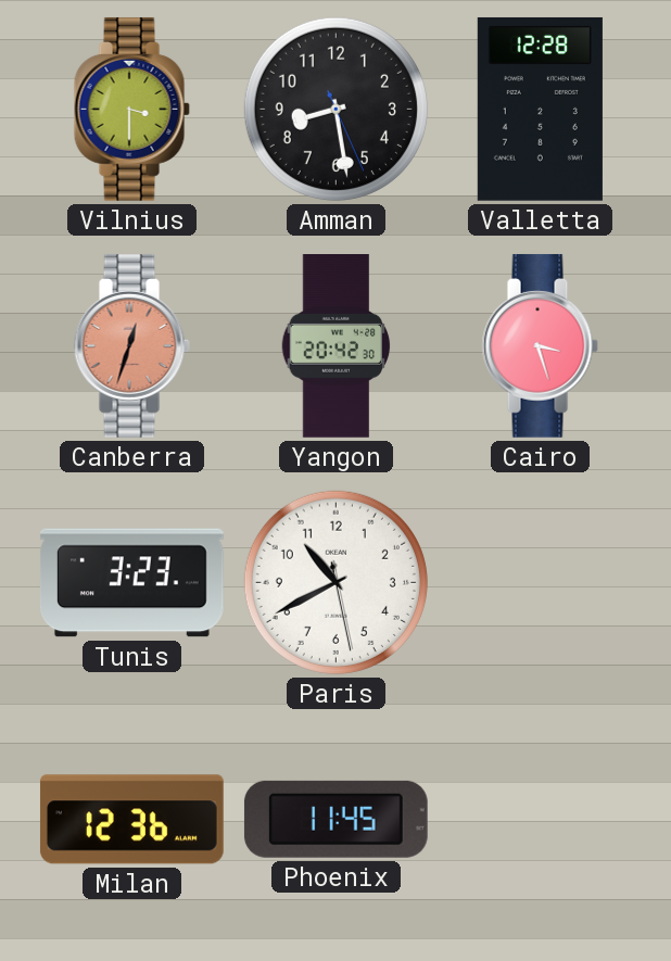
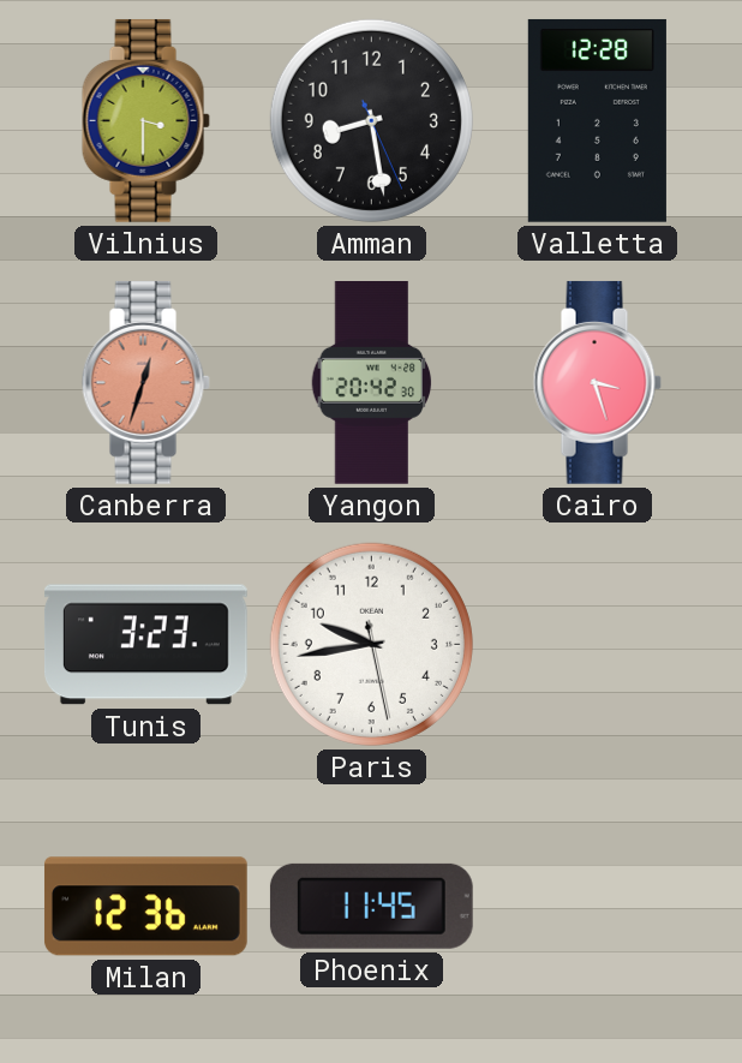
Paris: 10:40 -> 9:43 (371, 644)
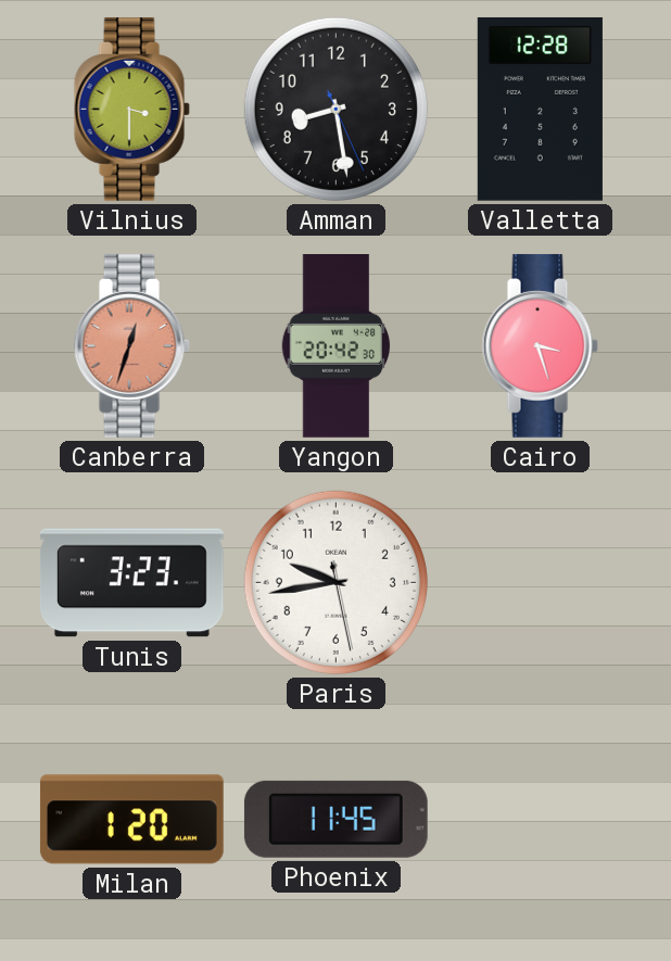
Milan: 12:36 -> 1:20 (131, 820)
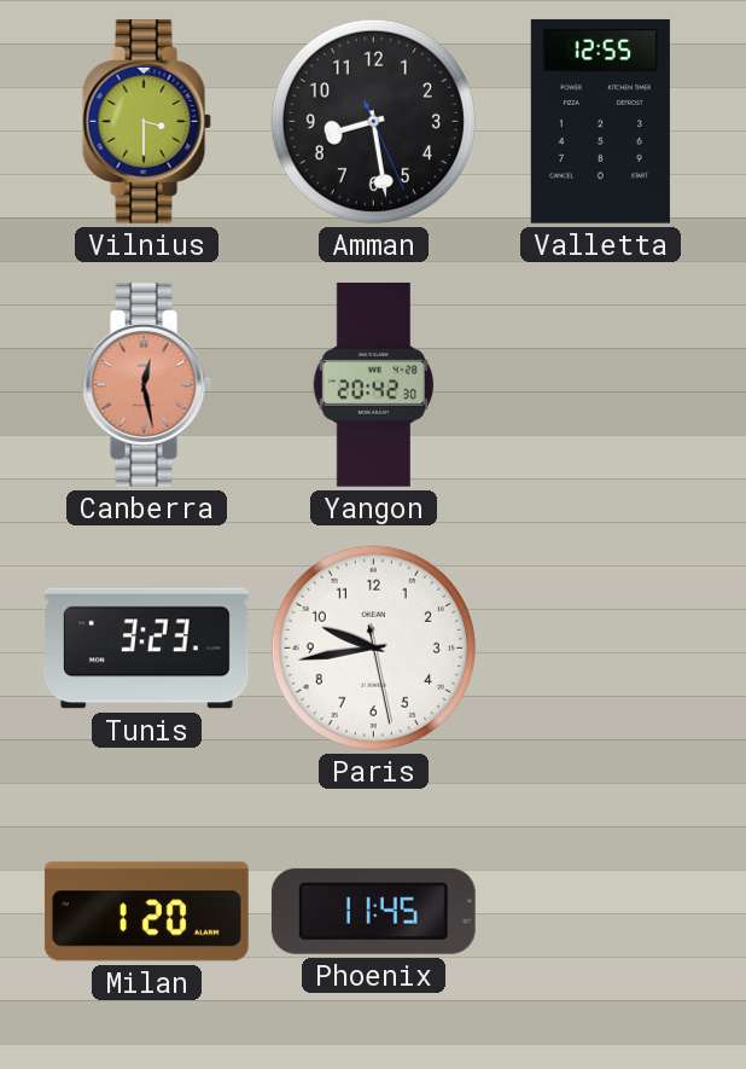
Valletta: 12:28 -> 12:55 (600, 121)
Canberra: 12:33 -> 12:28 (146, 384)
Cairo: 3:27 -> none (540, 345)
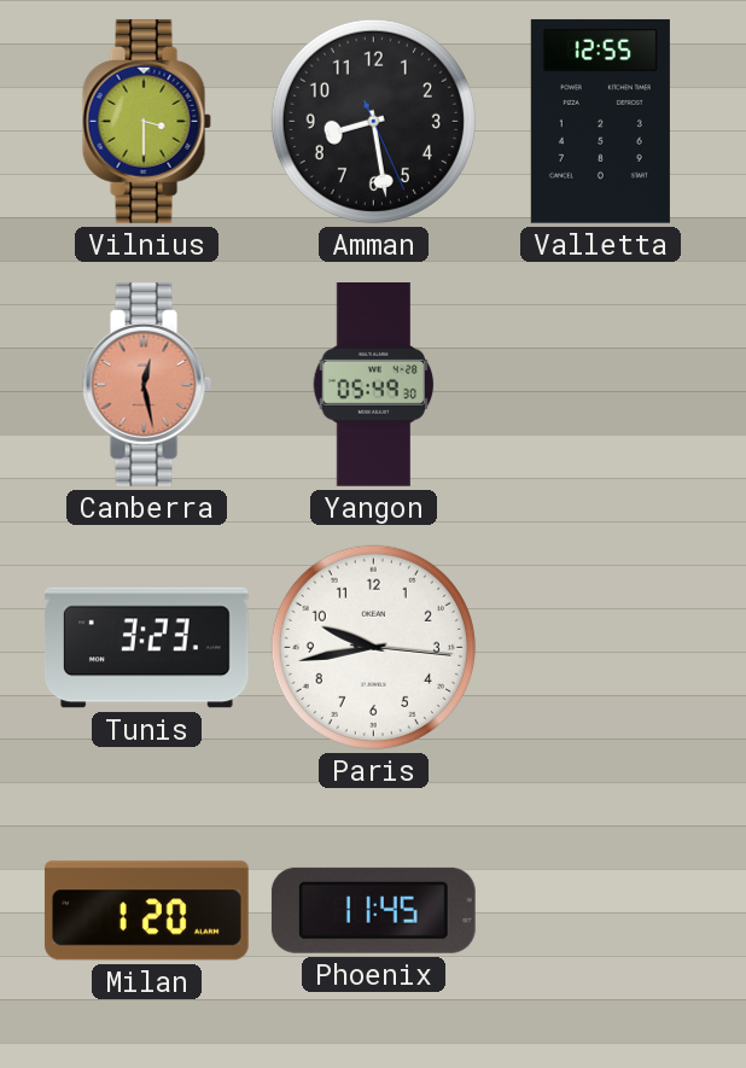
Yangon: 20:42 -> 05:49 (374, 385)
Paris: 9:43:28 -> 9:43:16 (373, 647)
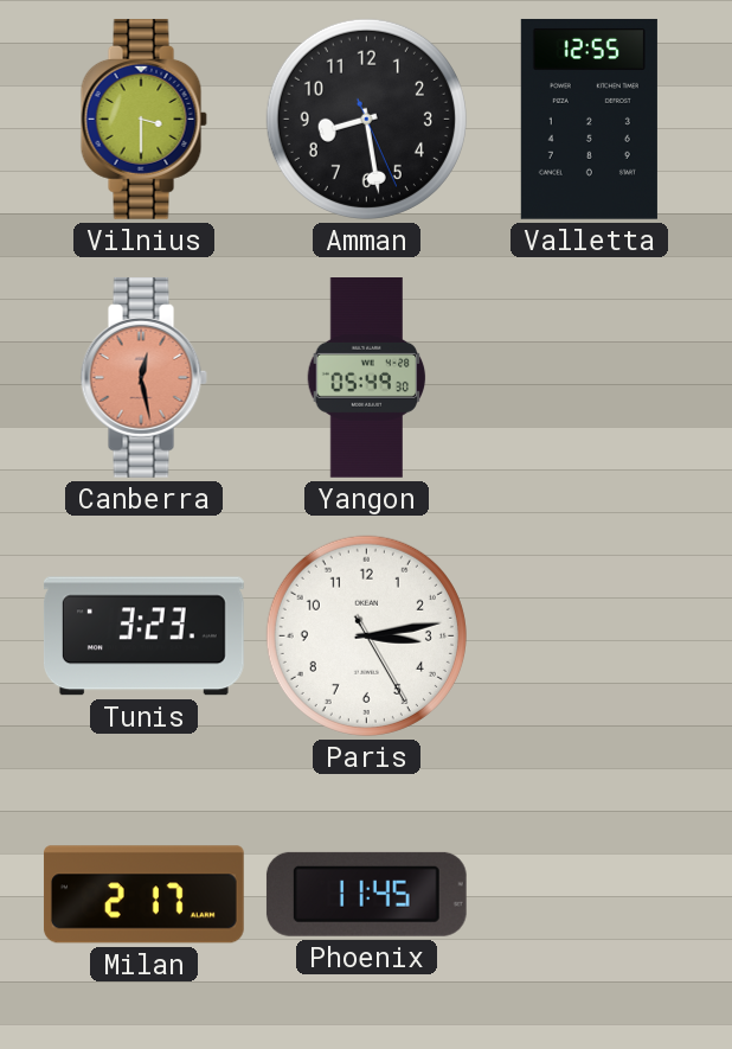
Paris: 9:43 -> 3:13 (366, 635)
Milan: 1:20 -> 2:17 (143, 895)
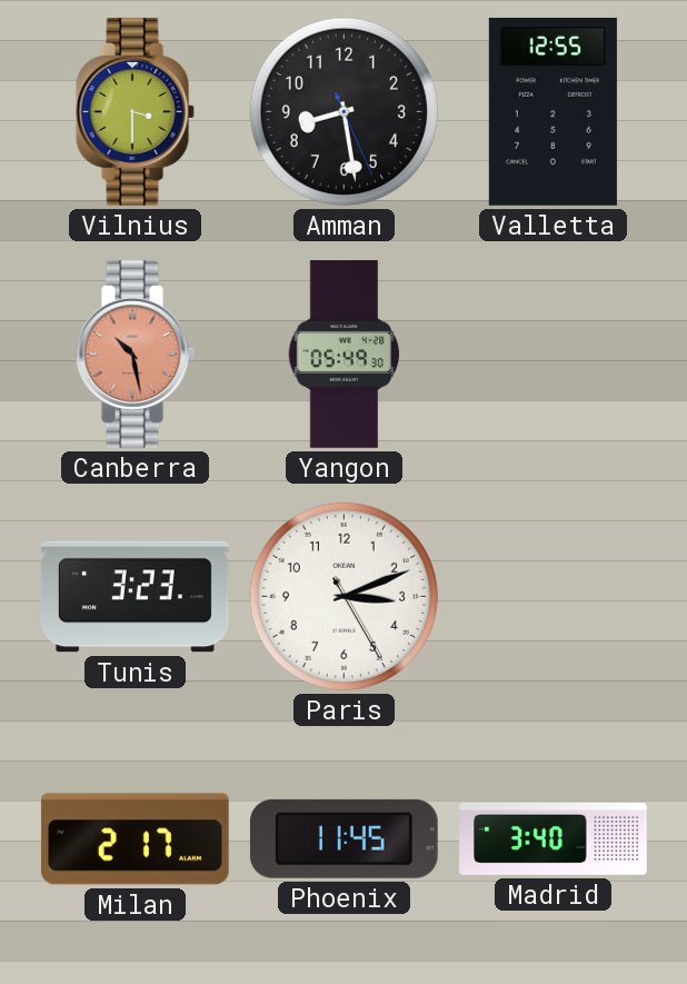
Canberra: 12:28 -> 10:28 (135, 354)
Paris: 3:13 -> 3:11 (343, 596)
Madrid: none -> 3:40 (554, 838)
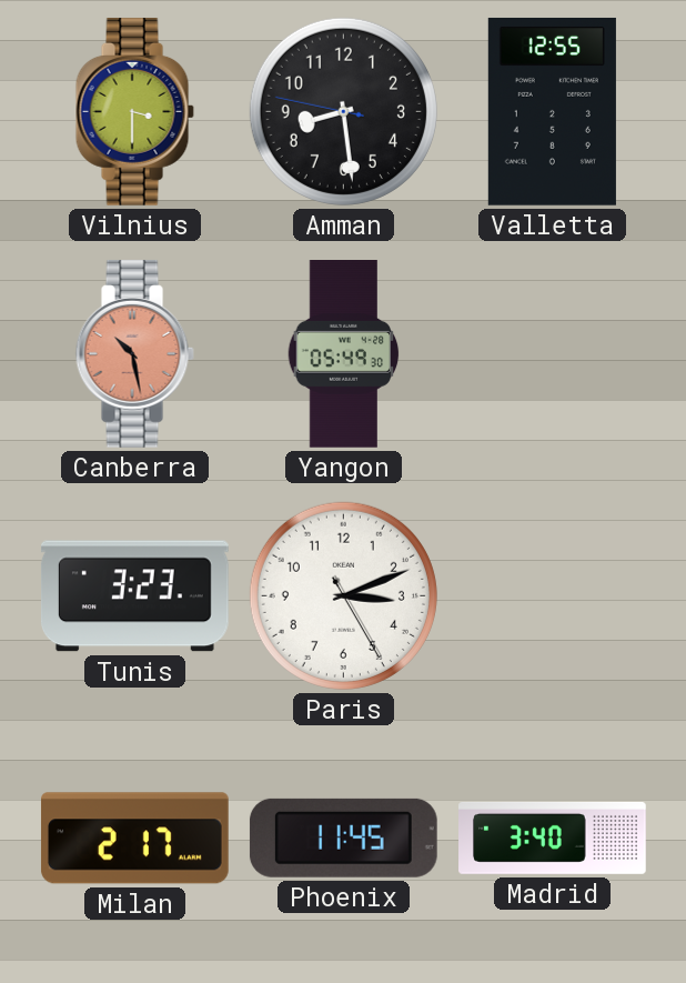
Amman: 8:28:26 -> 8:28:47 (343, 111)
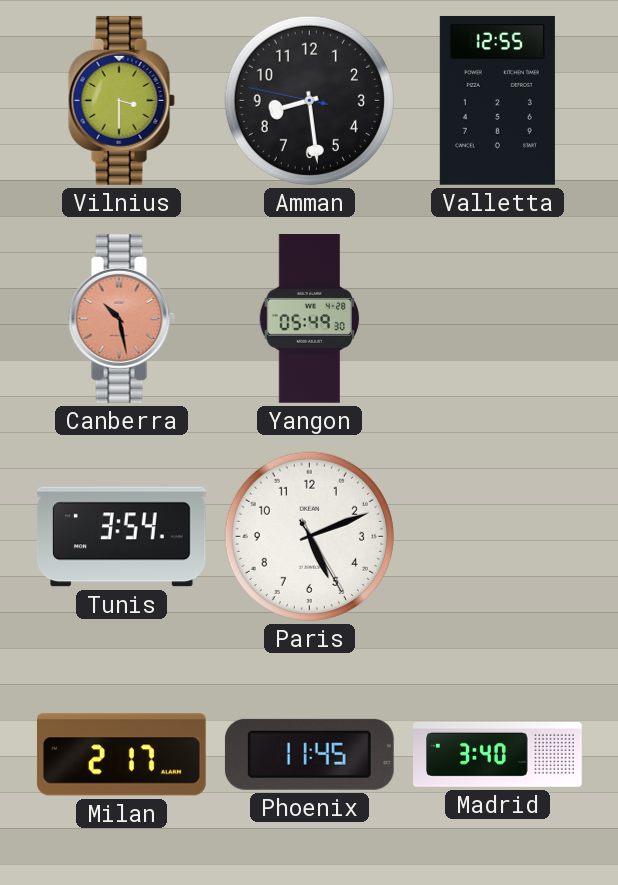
Tunis: 3:23 -> 3:54 (121, 537)
Paris: 3:11 -> 5:11 (309, 536)
